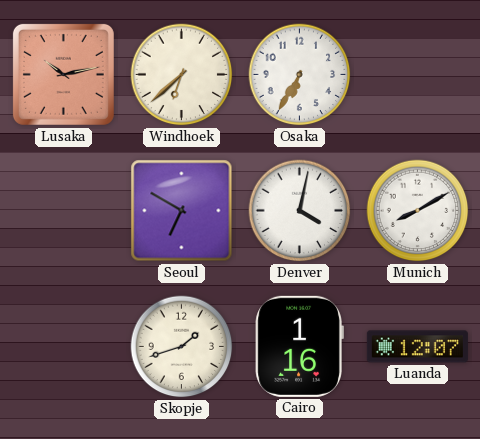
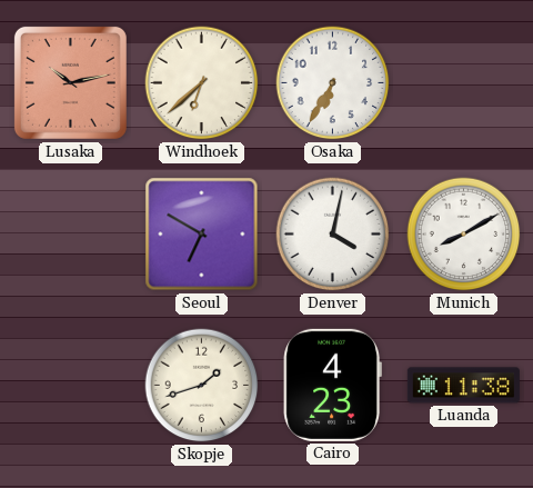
Cairo: 1:16 -> 4:23 (332, 385)
Luanda: 12:07 -> 11:38 (463, 386)
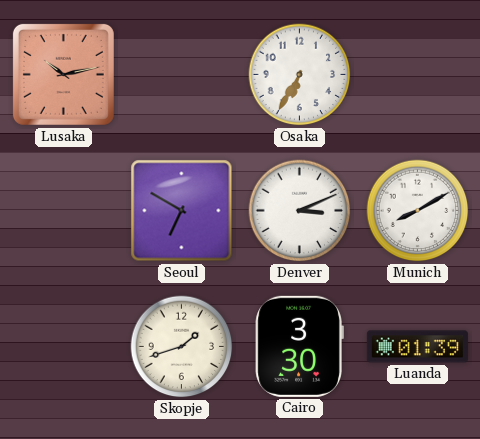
Windhoek: 6:38 -> none (202, 83)
Denver: 4:02 -> 3:11 (300, 211)
Cairo: 4:23 -> 3:30 (299, 346)
Luanda: 11:38 -> 01:39 (417, 347)
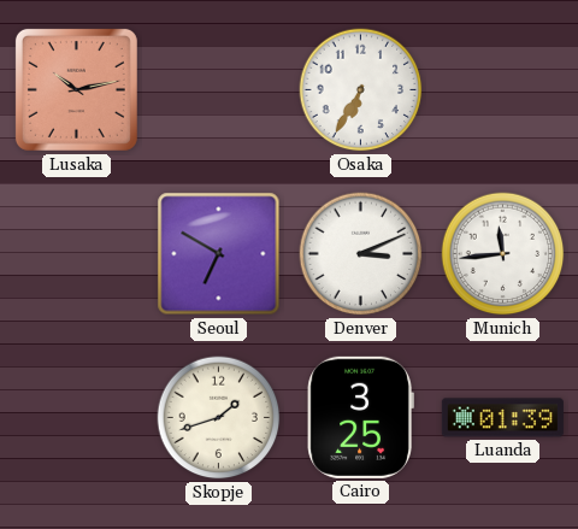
Munich: 8:10 -> 11:44 (503, 254)
Cairo: 3:30 -> 3:25 (360, 417)
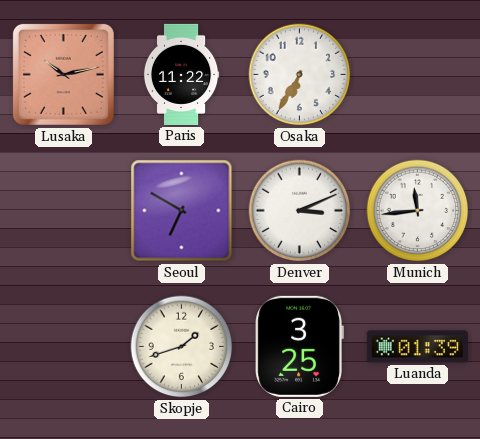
Paris: none -> 11:22 (181, 74)
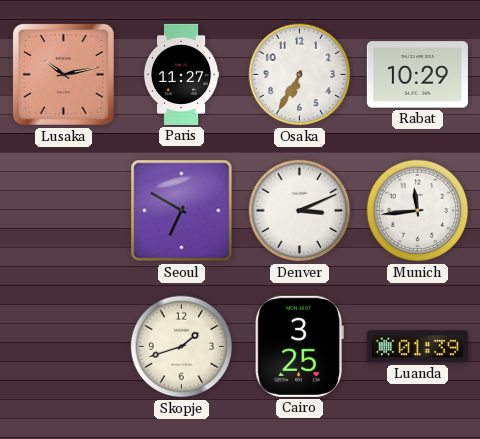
Paris: 11:22 -> 11:27 (181, 74)
Rabat: none -> 10:29 (417, 75)
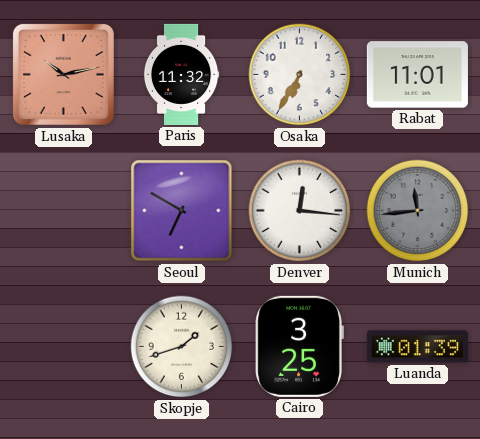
Paris: 11:27 -> 11:32 (181, 74)
Rabat: 10:29 -> 11:01 (417, 75)
Denver: 3:11 -> 12:16 (300, 211)
Munich dial: white -> grey (418, 211)
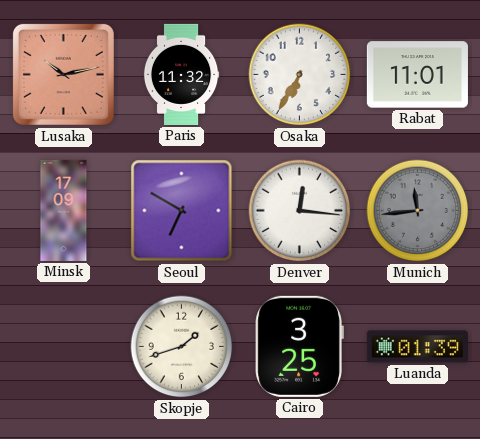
Minsk: none -> 17:09 (64, 210)
